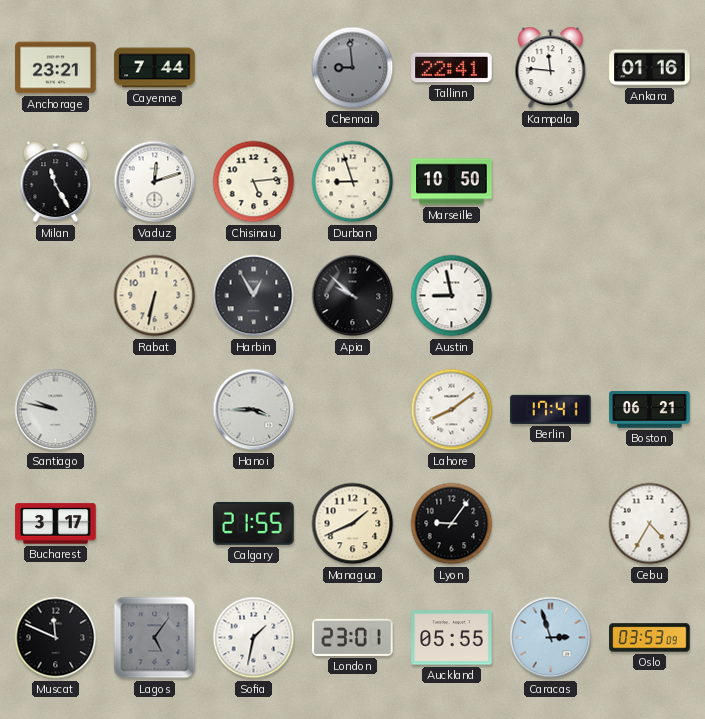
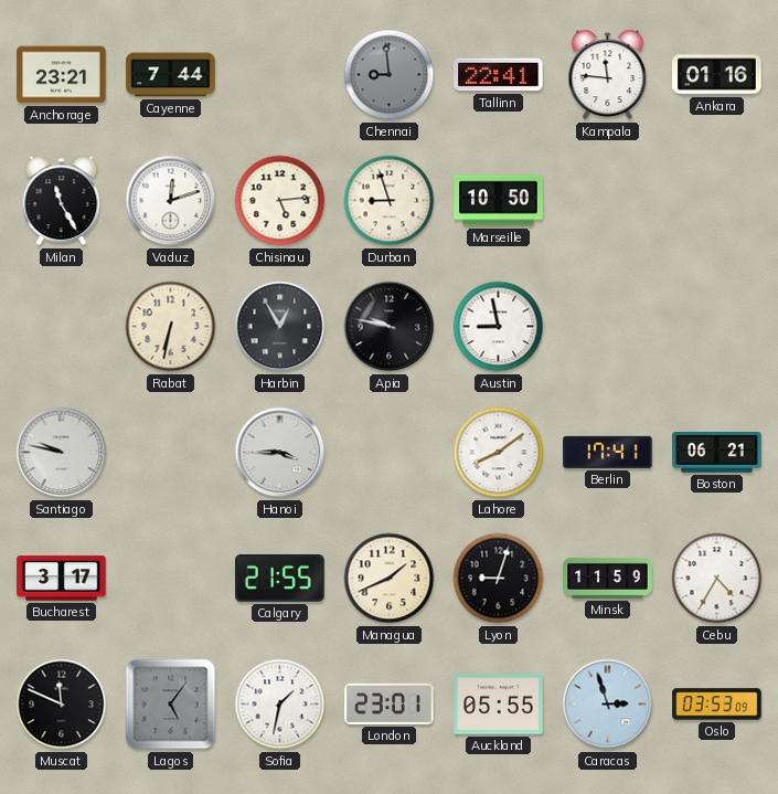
Apia: 9:52 -> 9:47 (390, 327)
Lyon: 9:06 -> 9:03 (499, 579)
Minsk: none -> 11:59 (608, 578)
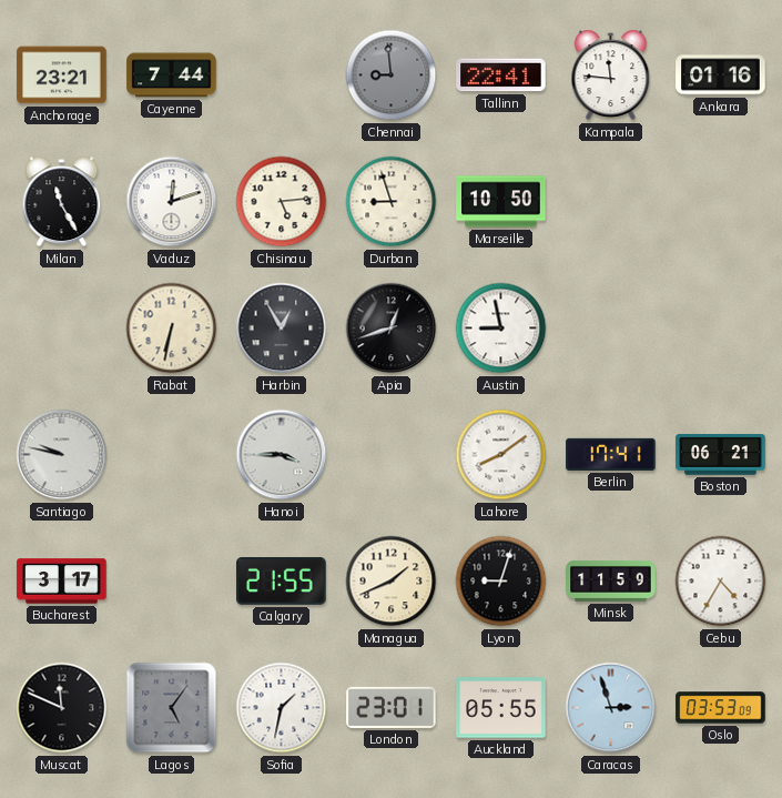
Apia: 9:47 -> 12:42 (392, 329)
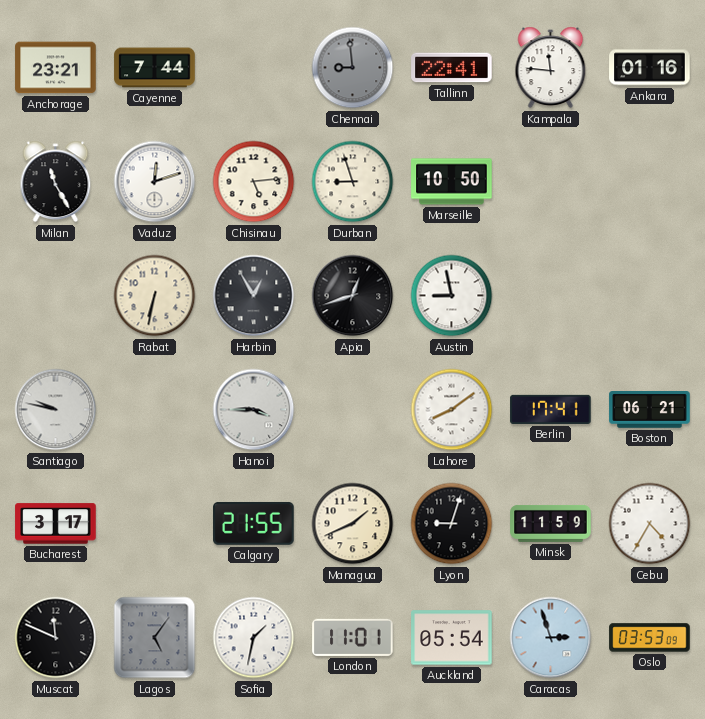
London: 23:01 -> 11:01 (353, 637)
Auckland: 05:55 -> 05:54 (452, 638)
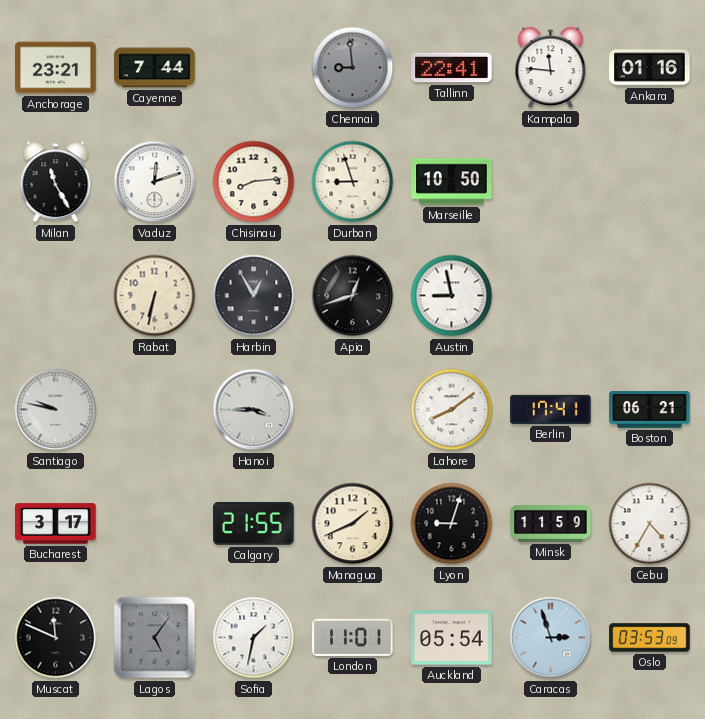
Chisinau: 5:14 -> 8:14 (254, 182)
